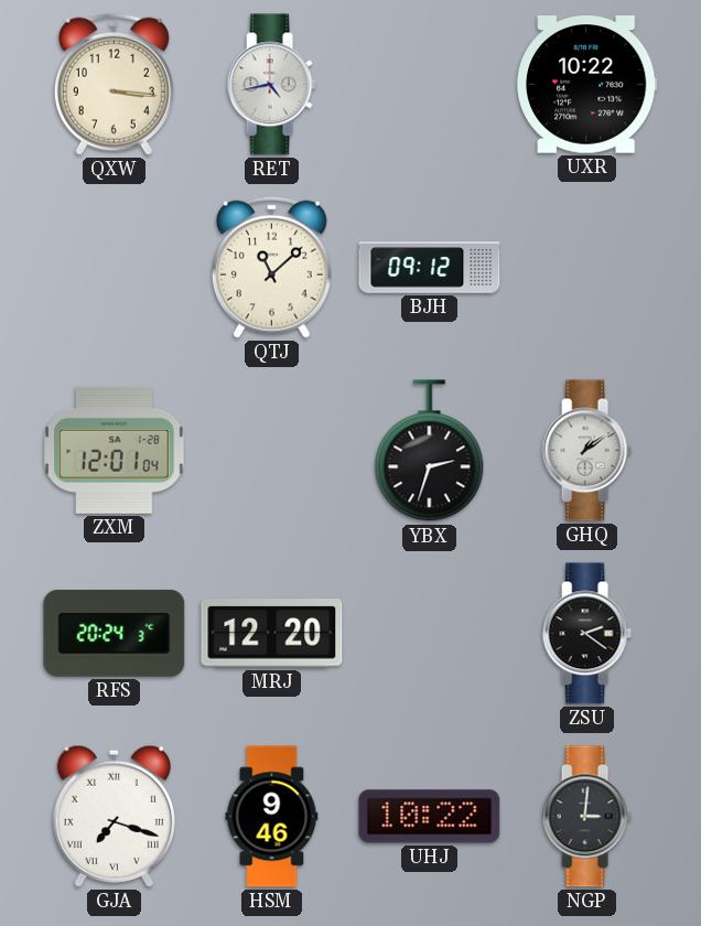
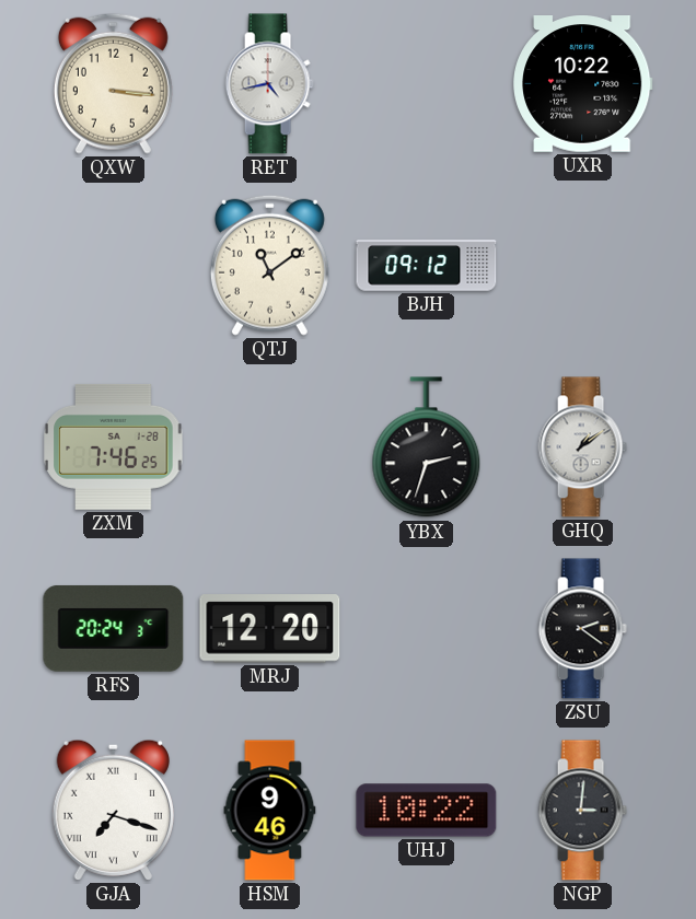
QTJ: 11:08 -> 11:09 (269, 265)
ZXM: 12:01 -> 7:46 (114, 446)
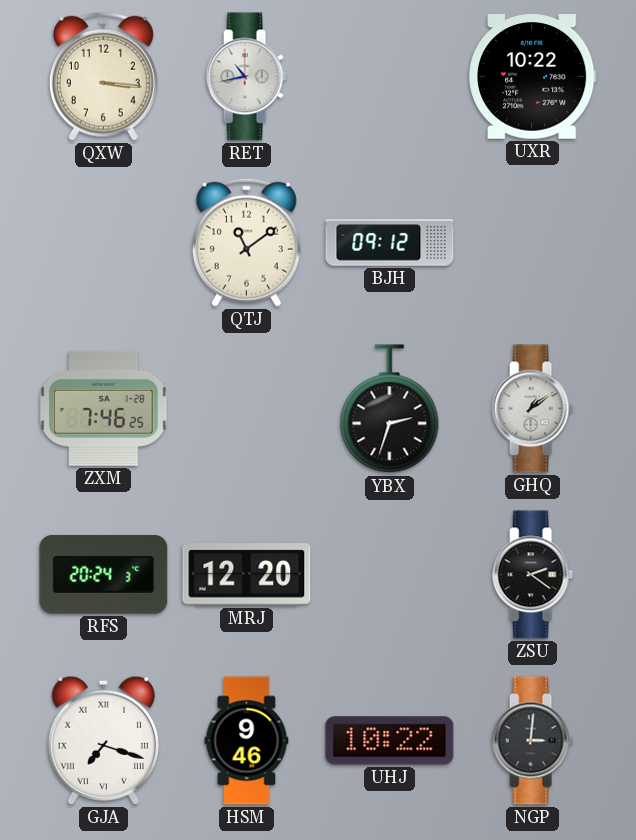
RET: 4:43 -> 10:43 (246, 77)
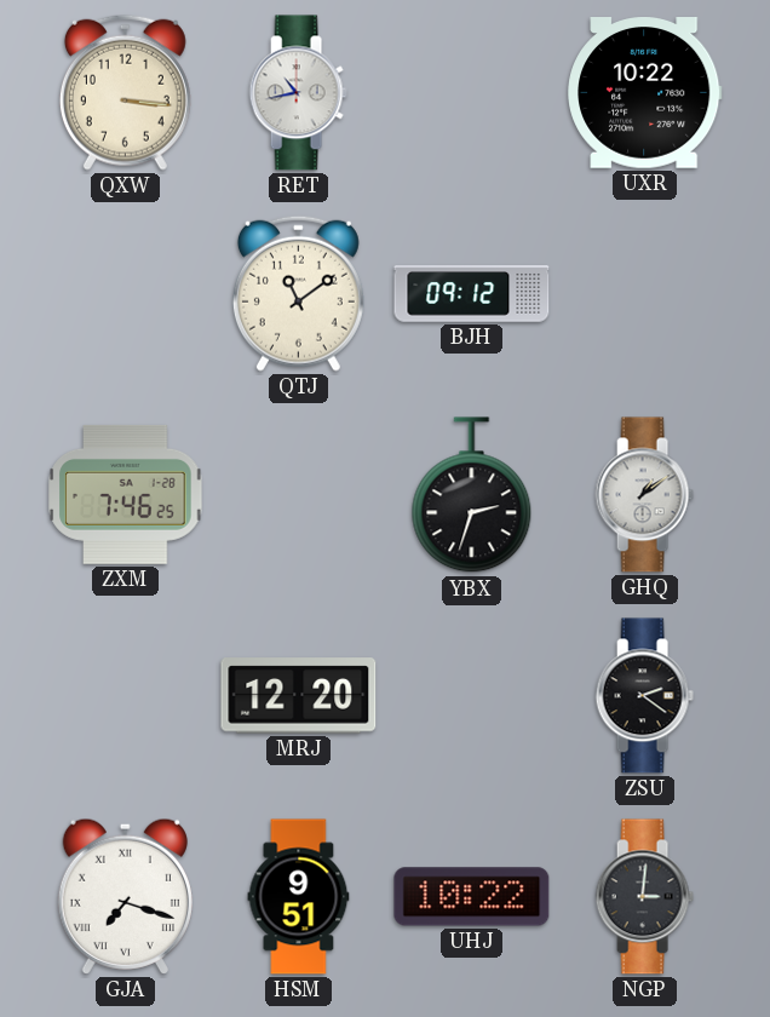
RFS: 20:24 -> none (104, 574)
HSM: 9:46 -> 9:51 (299, 897)
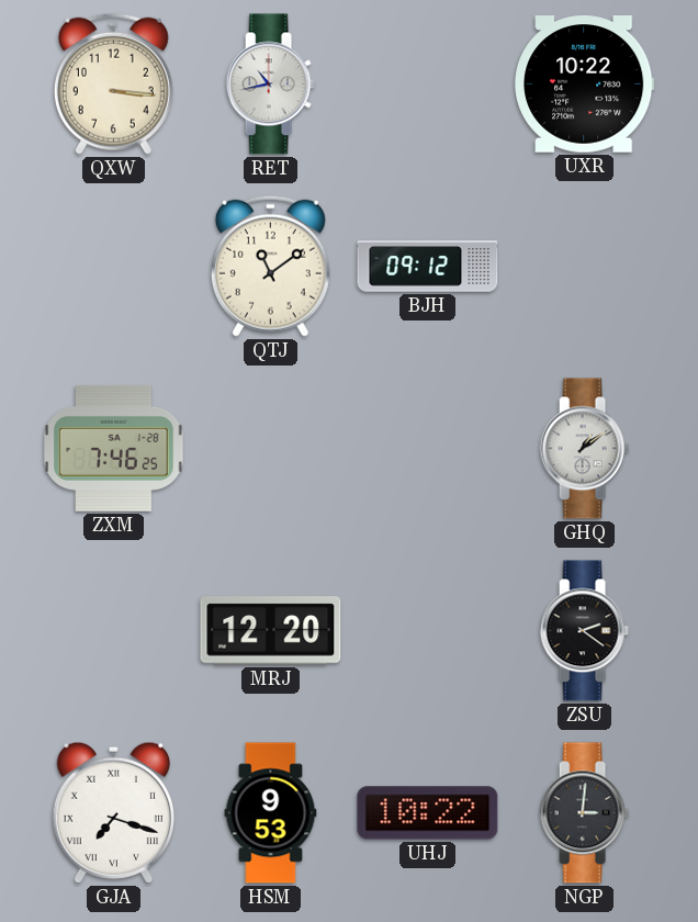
YBX: 2:33 -> none (472, 495)
HSM: 9:51 -> 9:53 (271, 813)
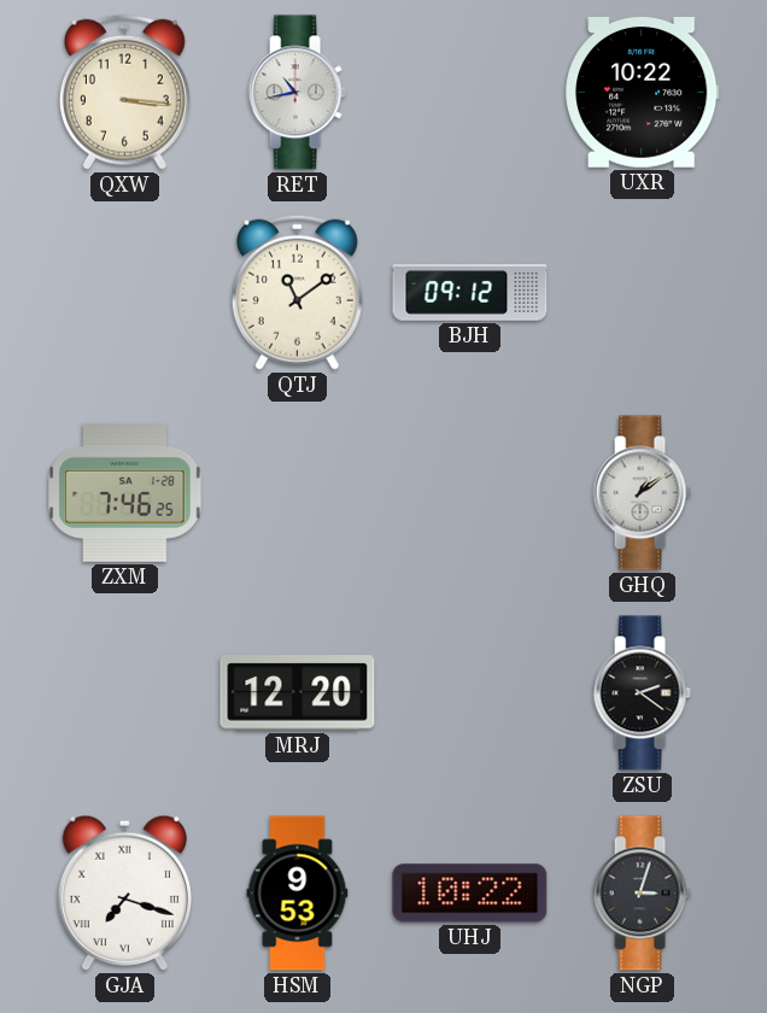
NGP: 3:01 -> 3:03 (642, 894)
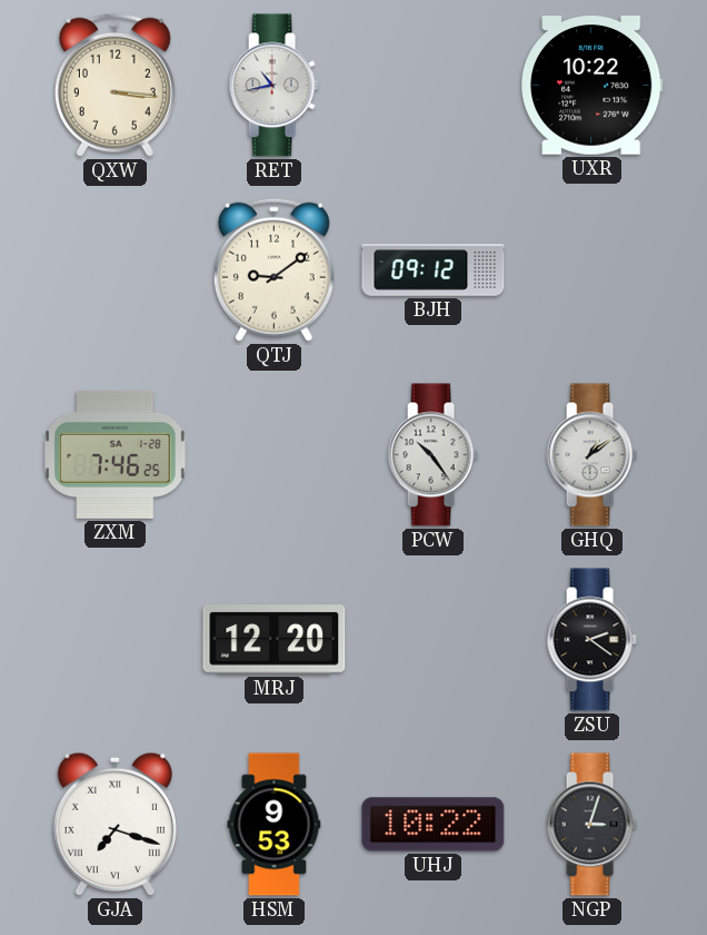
QTJ: 11:09 -> 9:09 (273, 269)
PCW: none -> 10:24 (432, 455)
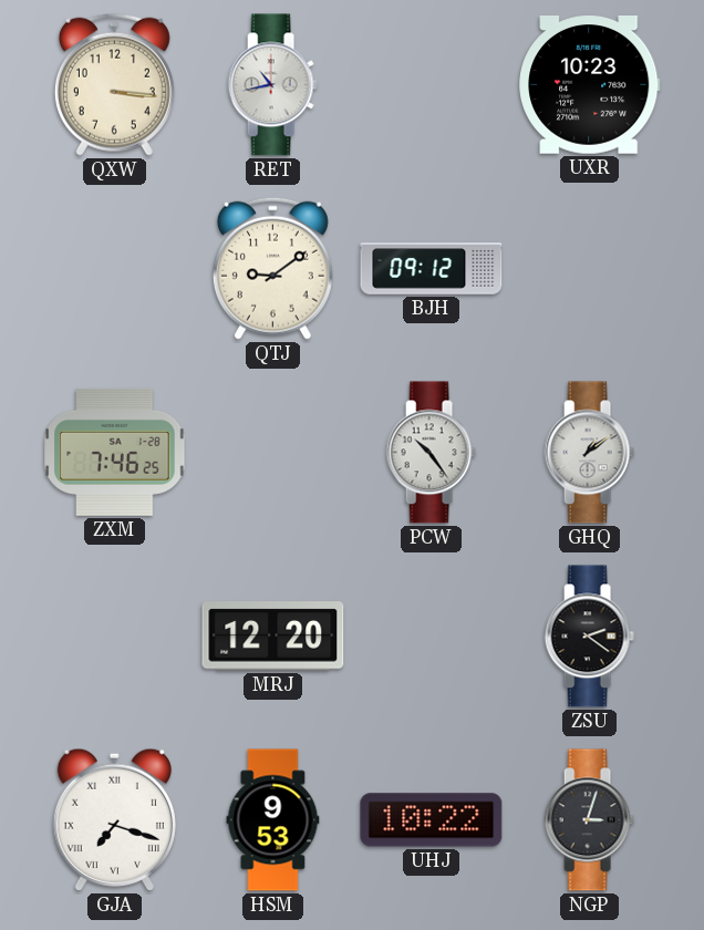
UXR: 10:22 -> 10:23 (590, 85)
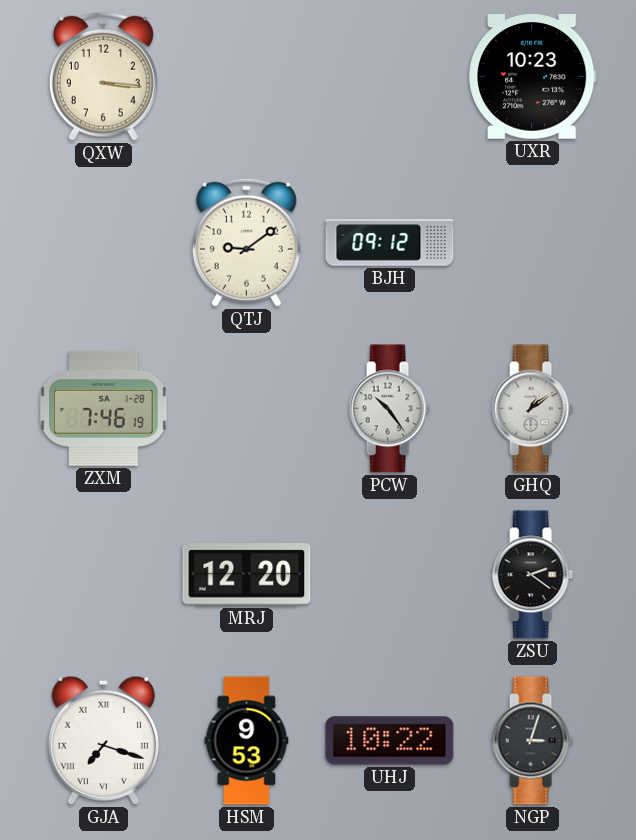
RET: 10:43 -> none (272, 85)
ZXM: 7:46:25 -> 7:46:19 (104, 408)
